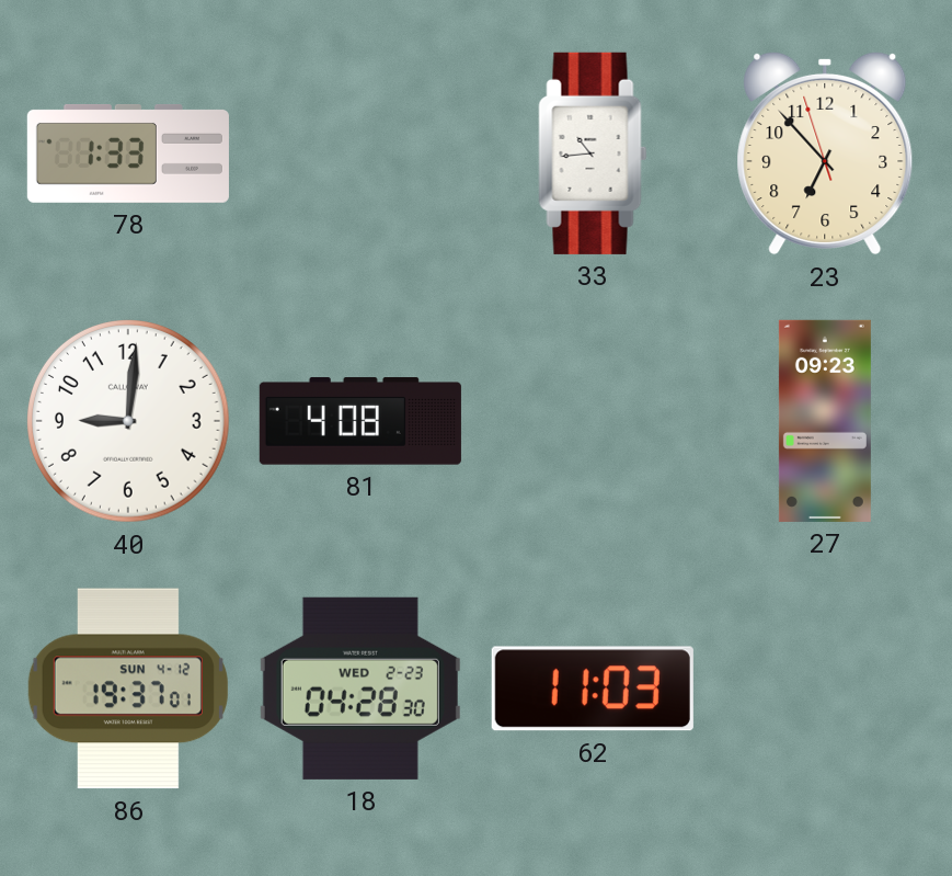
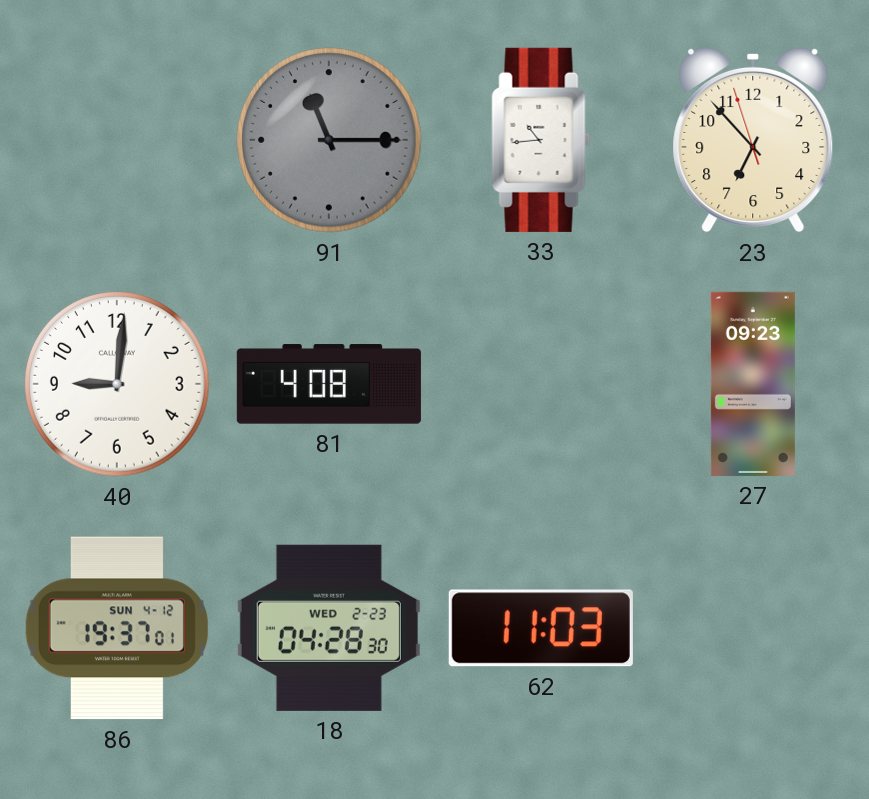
78: 1:33 -> none (128, 153)
91: none -> 11:15 (330, 141)
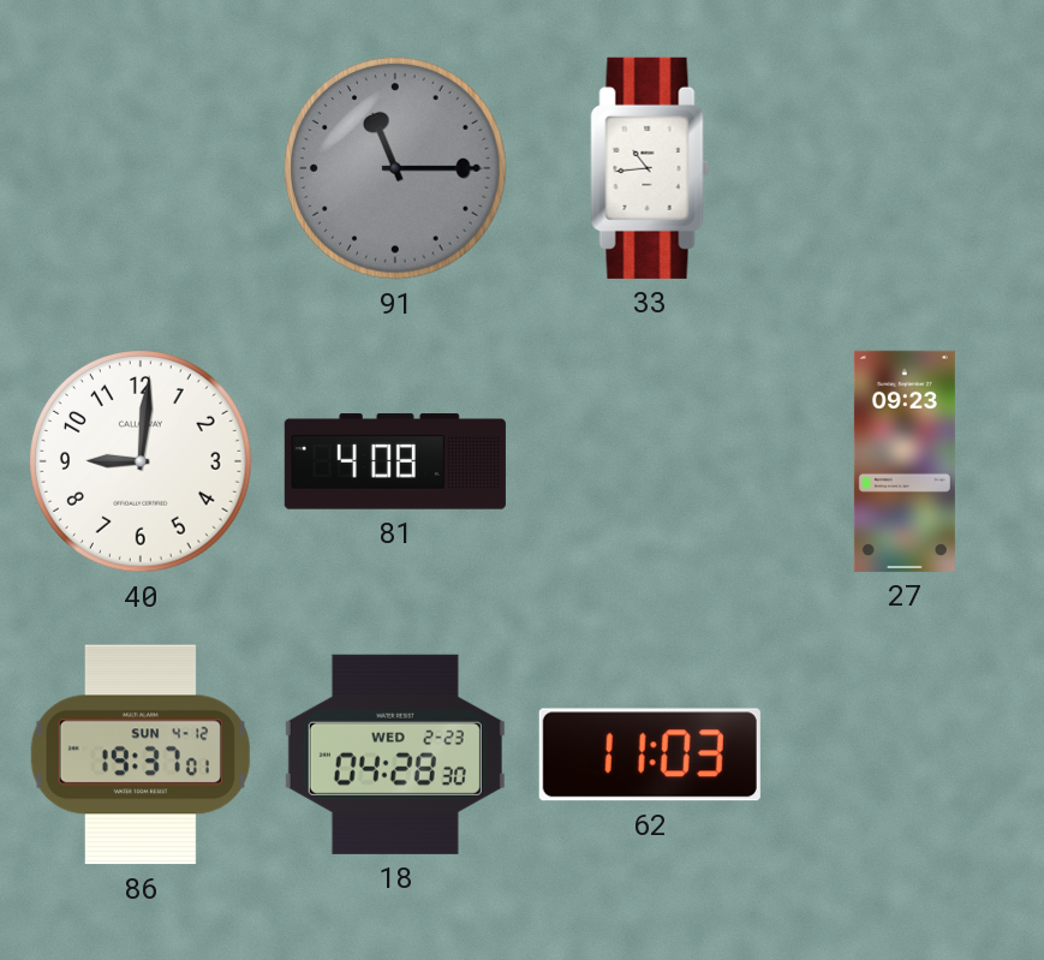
23: 6:52 -> none (753, 140)
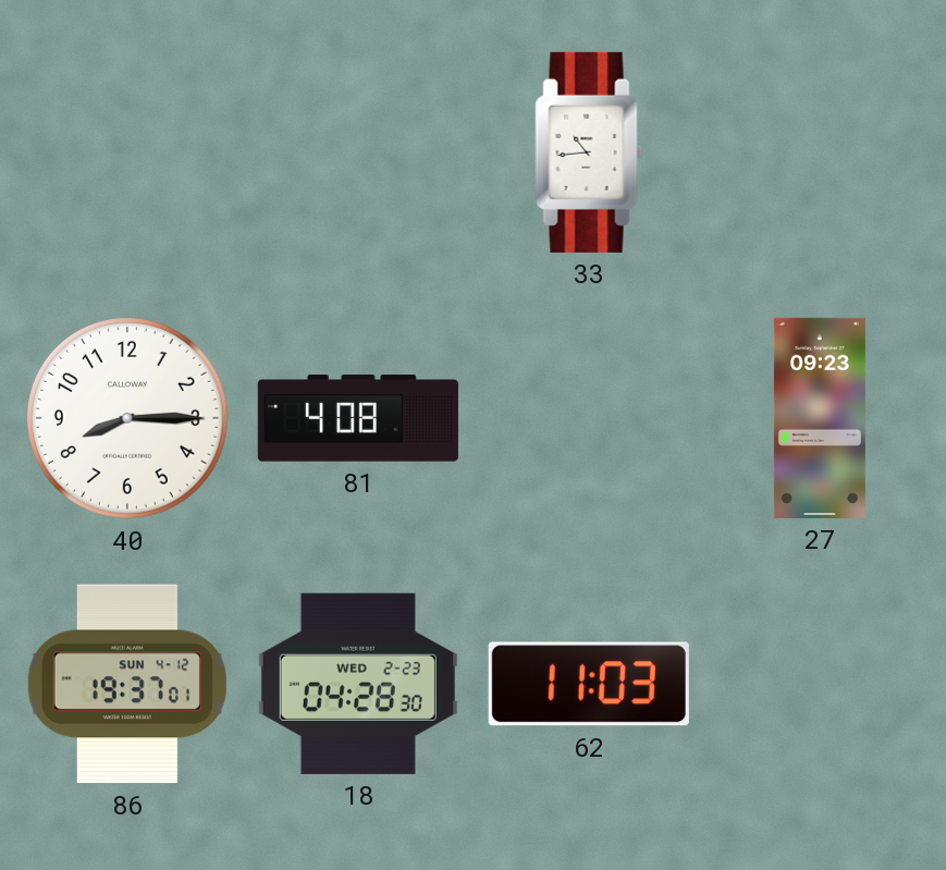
91: 11:15 -> none (396, 169)
40: 9:01 -> 8:15 (128, 419)
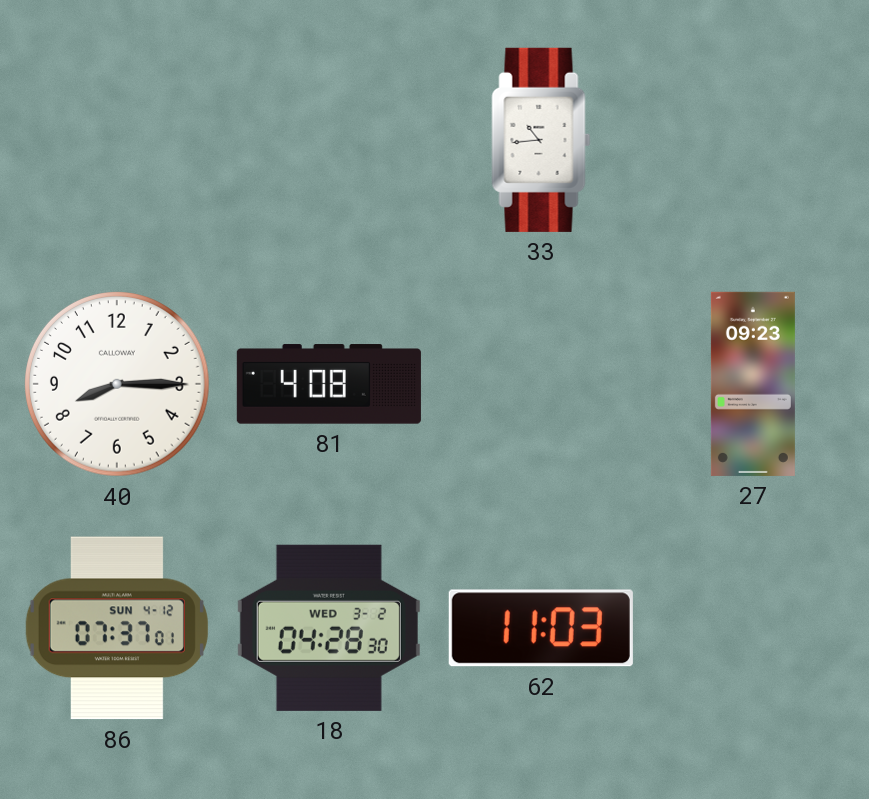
86: 19:37 -> 07:37 (117, 628)
18 date: WED 2-23 -> WED 3-2 (329, 628)
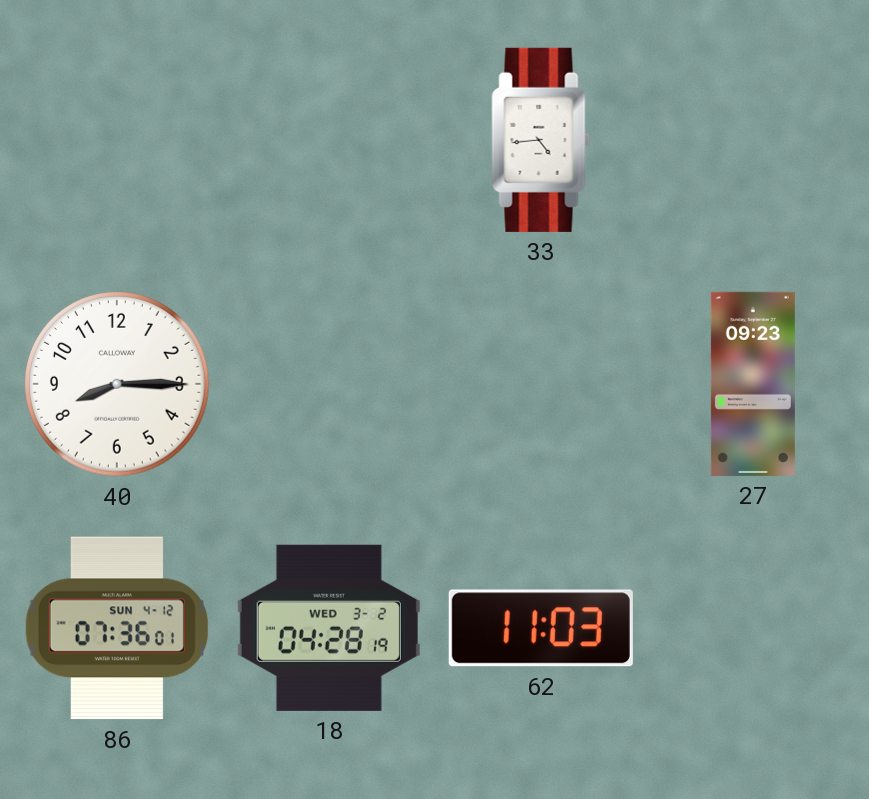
33: 10:44 -> 4:44 (541, 140)
81: 4:08 -> none (329, 384)
86: 07:37 -> 07:36 (117, 628)
18: 04:28:30 -> 04:28:19 (329, 628)
